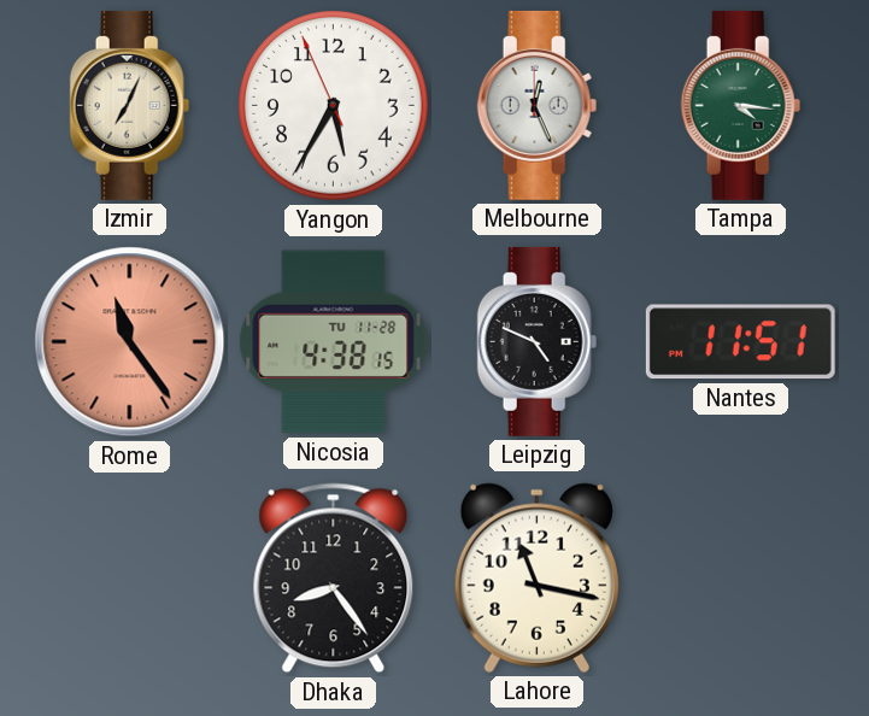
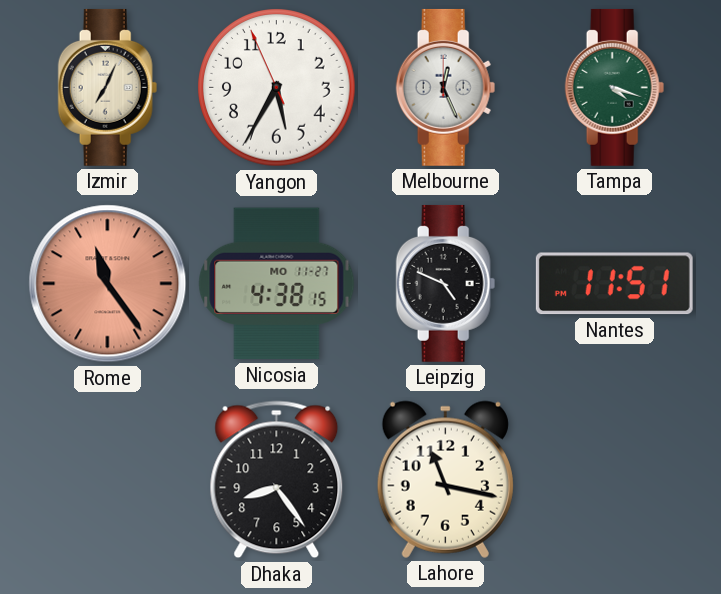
Tampa: 4:16 -> 4:18 (615, 87)
Nicosia date: TU 11-28 -> MO 11-27 (277, 284)
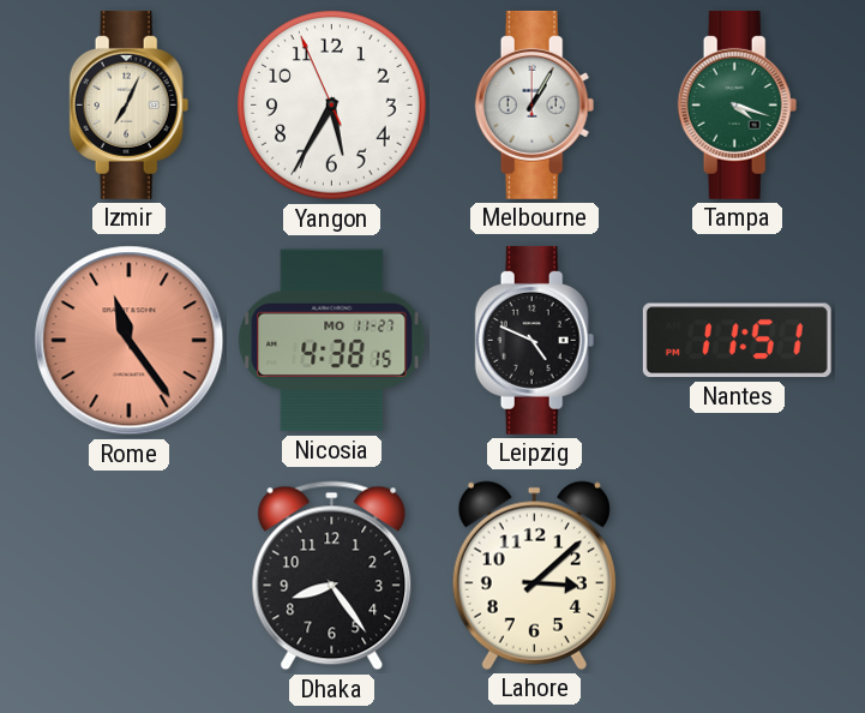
Melbourne: 12:26 -> 1:05 (535, 104)
Lahore: 11:17 -> 3:08 (534, 575)
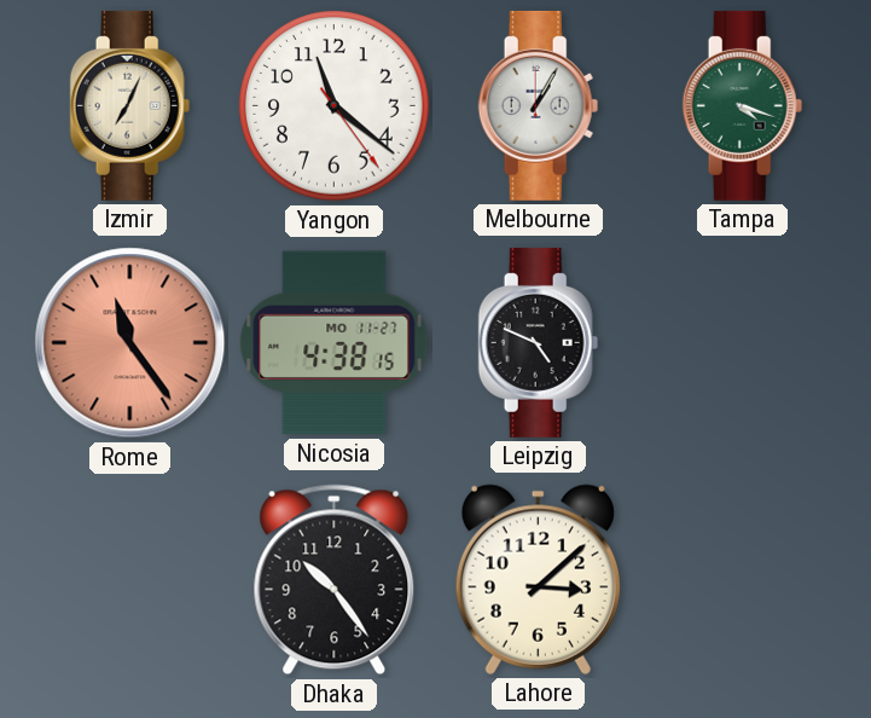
Yangon: 5:34 -> 11:21 (335, 106)
Nantes: 11:51 -> none (737, 341)
Dhaka: 8:24 -> 10:24 (335, 580)
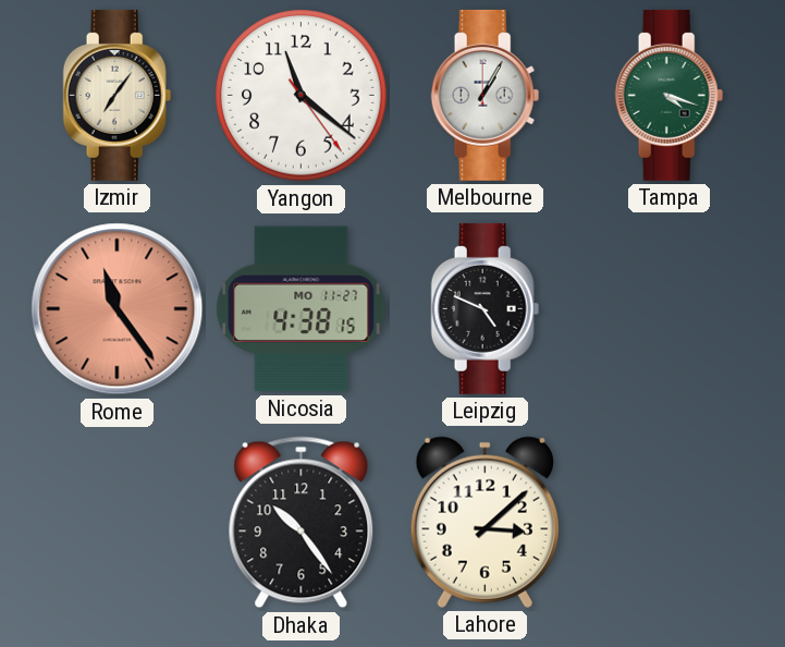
Izmir: 7:04 -> 7:06 (118, 95)
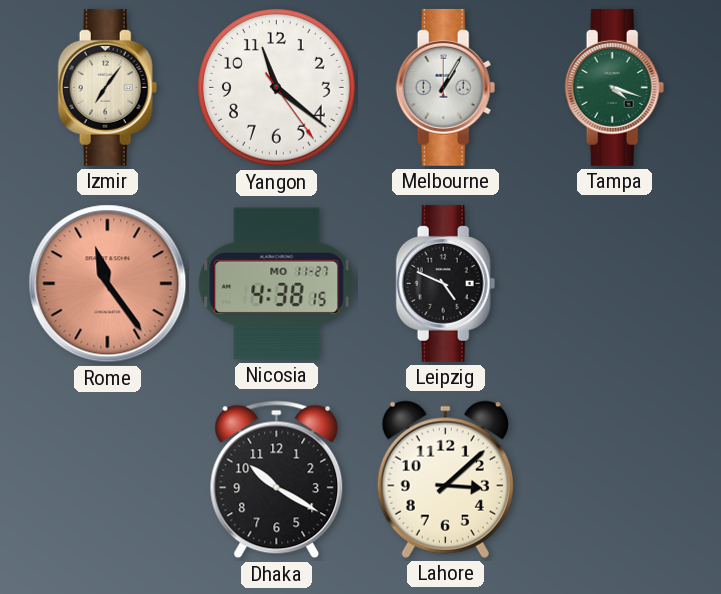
Dhaka: 10:24 -> 10:20 (277, 480)
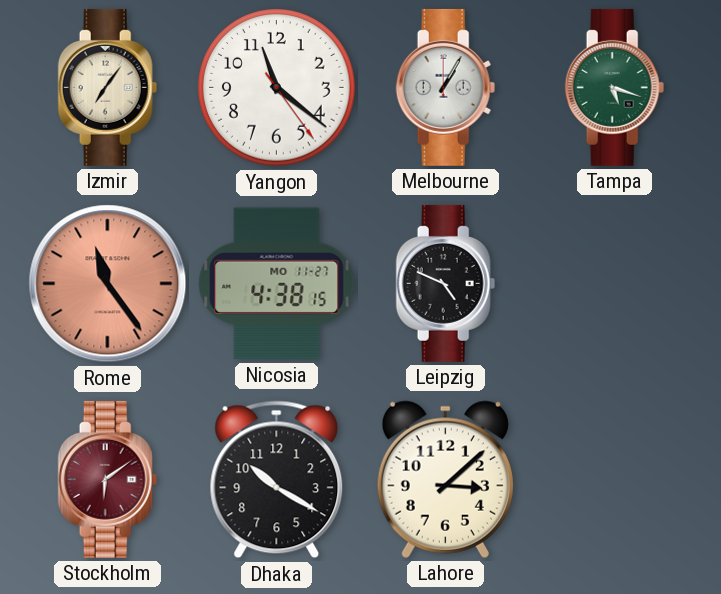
Tampa: 4:18 -> 5:18 (615, 87)
Stockholm: none -> 6:09 (108, 479)
